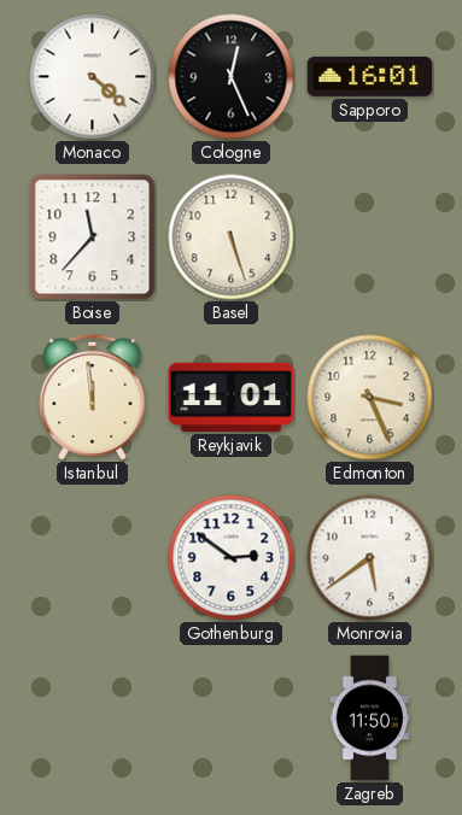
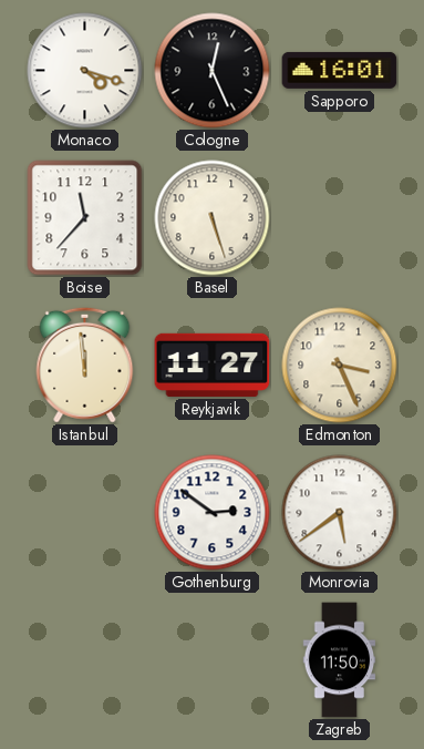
Monaco: 4:22 -> 4:18 (85, 71)
Reykjavik: 11:01 -> 11:27 (213, 365)
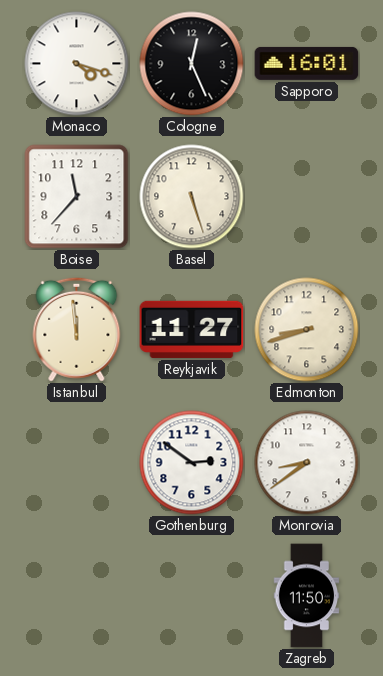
Edmonton: 3:26 -> 8:42 (307, 330)
Monrovia: 5:39 -> 8:39 (307, 463)
